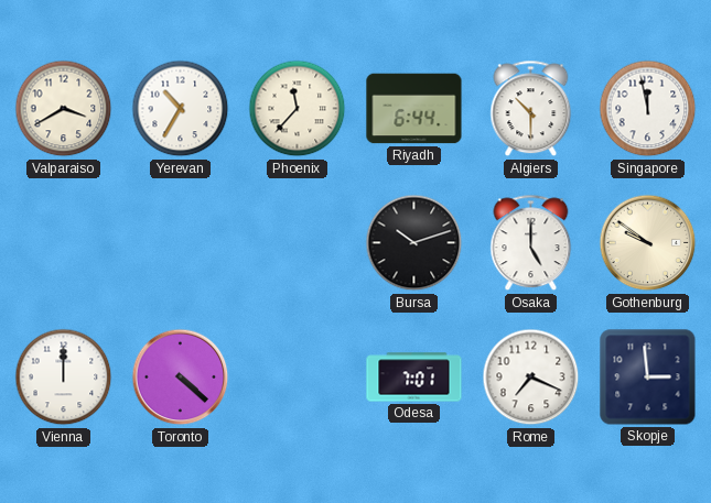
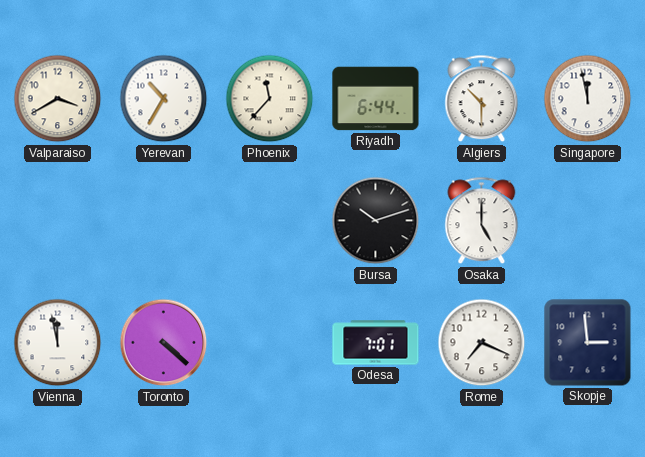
Gothenburg: 9:51 -> none (648, 243)
Vienna: 12:00 -> 11:58 (58, 343)
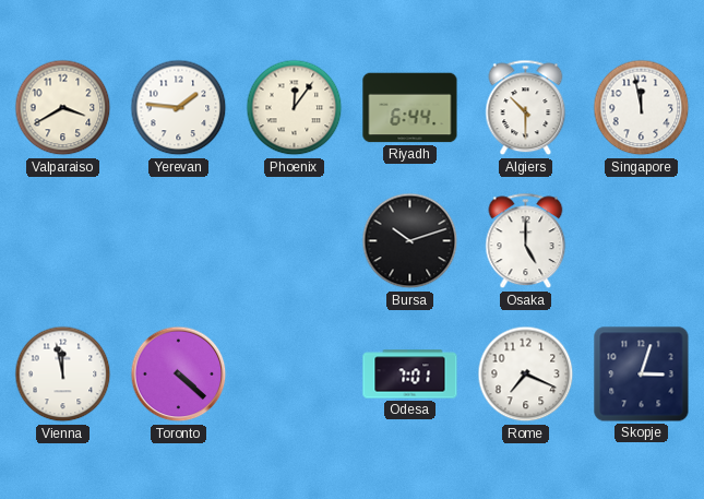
Yerevan: 10:35 -> 1:46 (179, 108)
Phoenix: 11:37 -> 12:06 (295, 108)
Skopje: 2:59 -> 3:03 (642, 375)
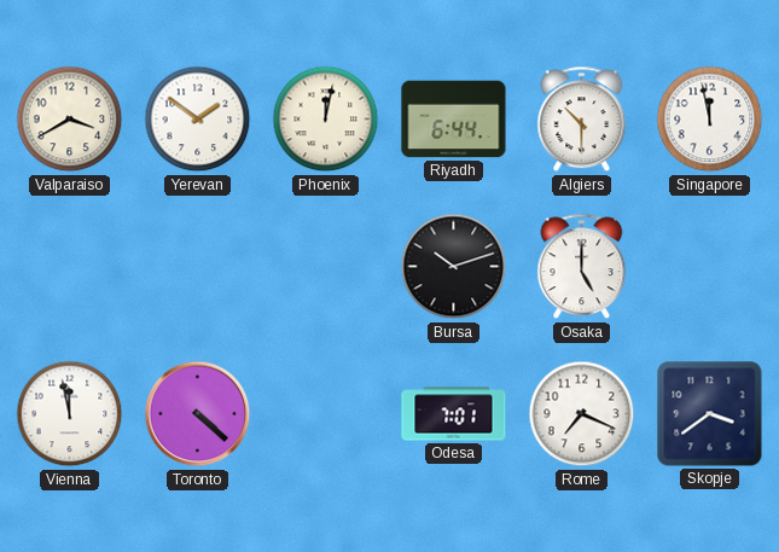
Yerevan: 1:46 -> 1:51 (198, 120)
Phoenix: 12:06 -> 12:02 (326, 120)
Skopje: 3:03 -> 3:39 (710, 414)
